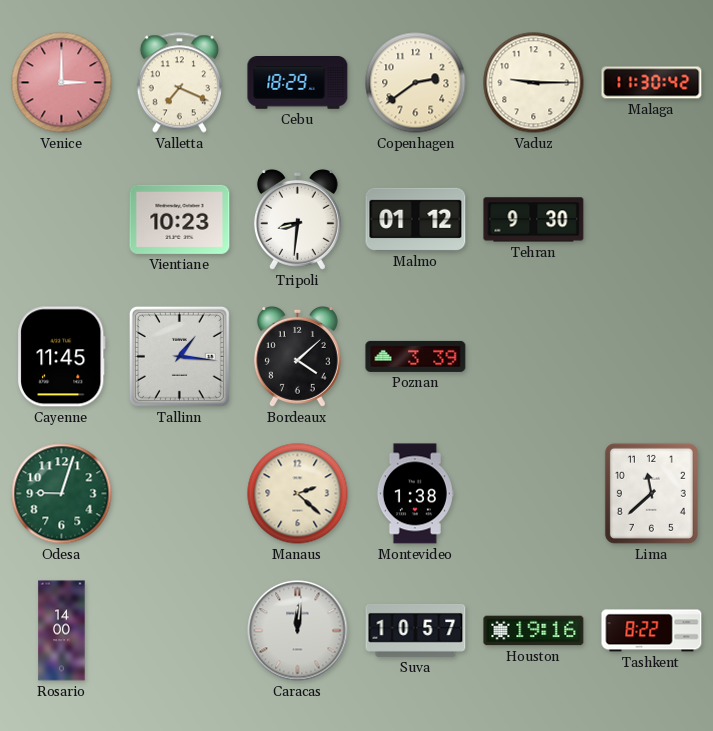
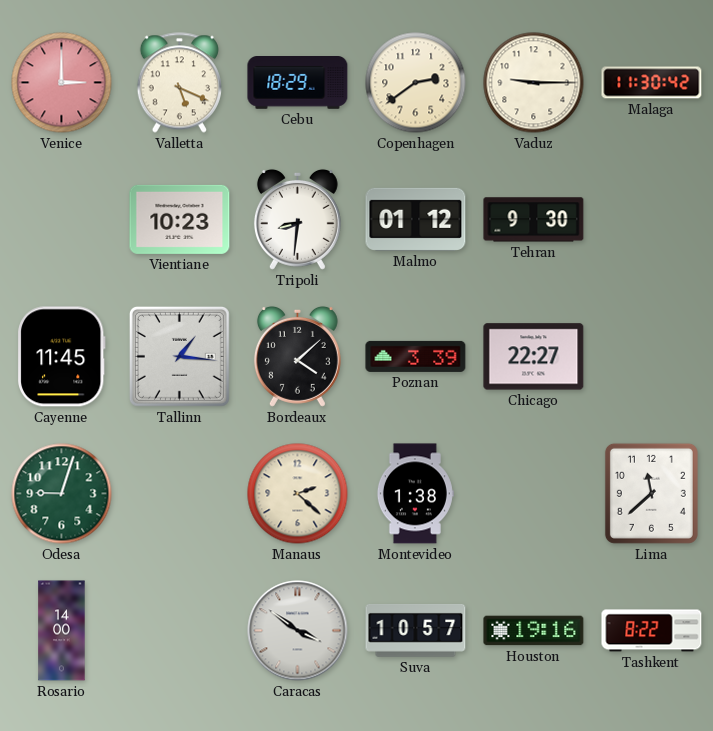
Valletta: 7:19 -> 5:19 (179, 83)
Chicago: none -> 22:27 (534, 357)
Caracas: 12:01 -> 3:51 (298, 631)
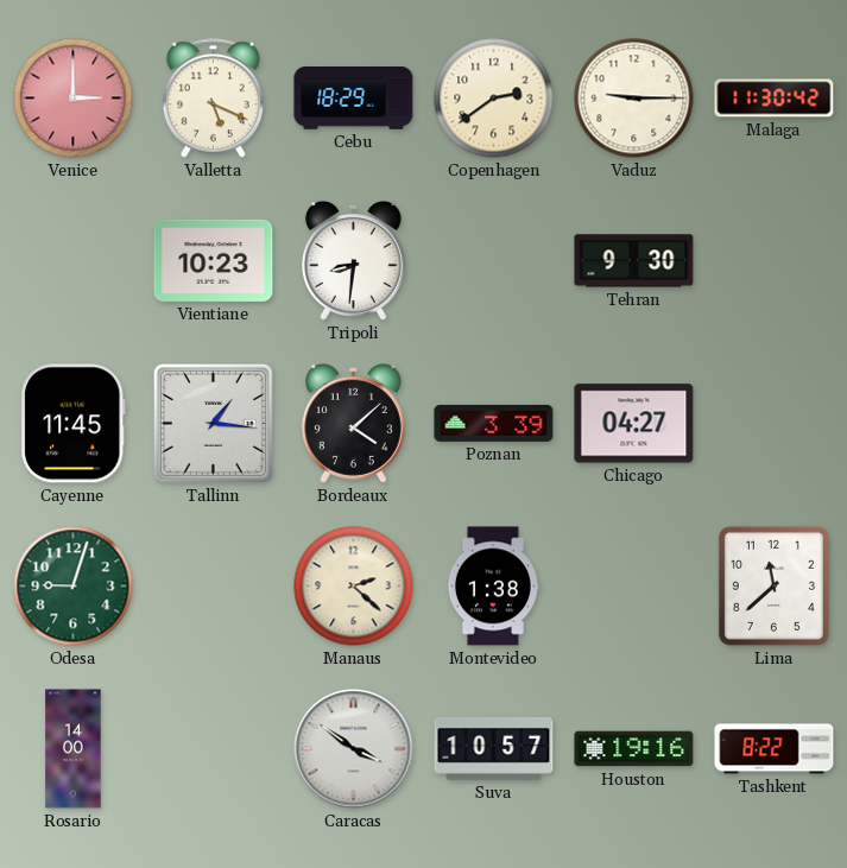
Malmo: 01:12 -> none (416, 219)
Chicago: 22:27 -> 04:27 (634, 424)
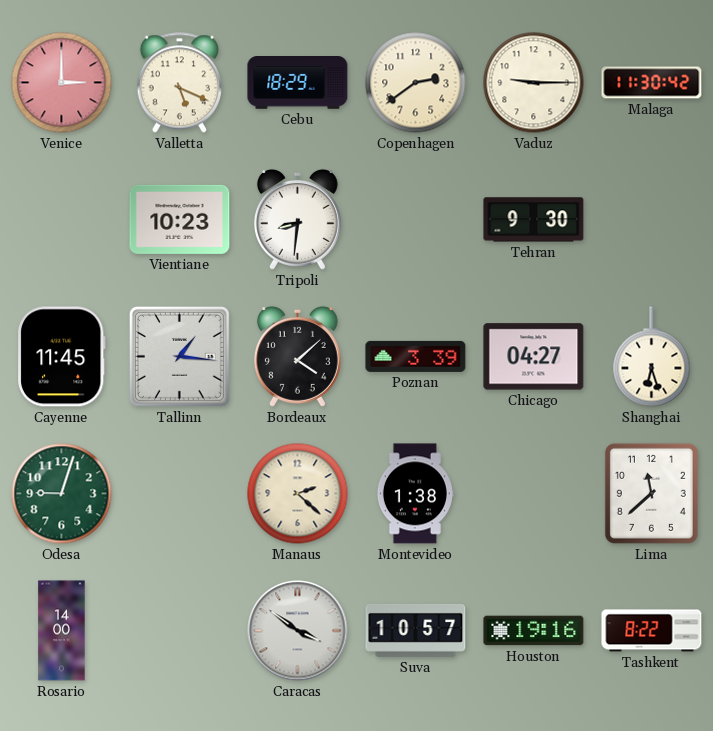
Shanghai: none -> 6:27 (652, 357)
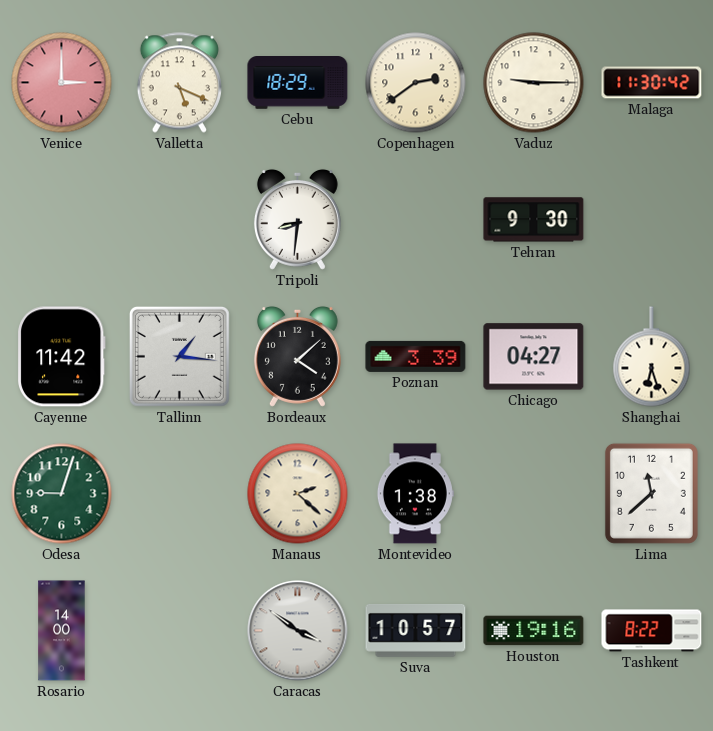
Vientiane: 10:23 -> none (180, 219)
Cayenne: 11:45 -> 11:42 (62, 357)
